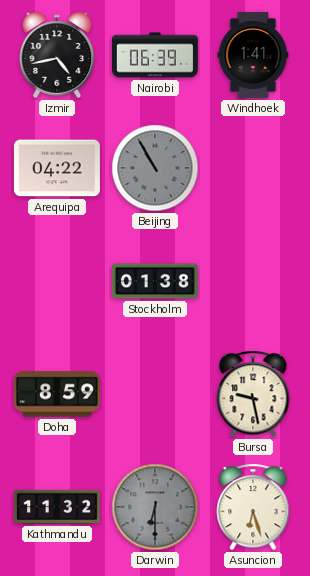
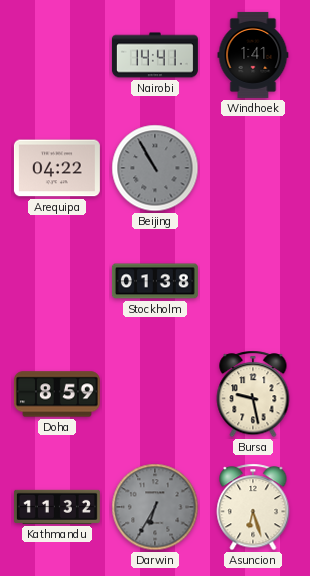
Izmir: 4:43 -> none (57, 55)
Nairobi: 06:39 -> 14:41 (155, 55)
Darwin: 6:30 -> 6:35 (155, 507)
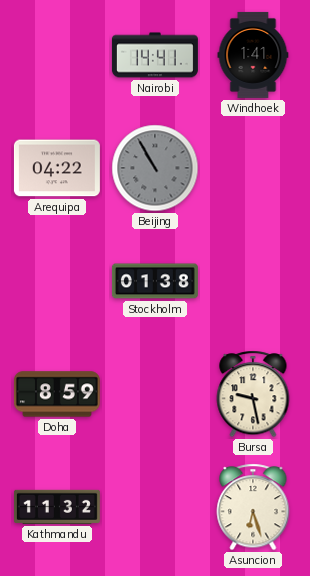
Darwin: 6:35 -> none (155, 507)
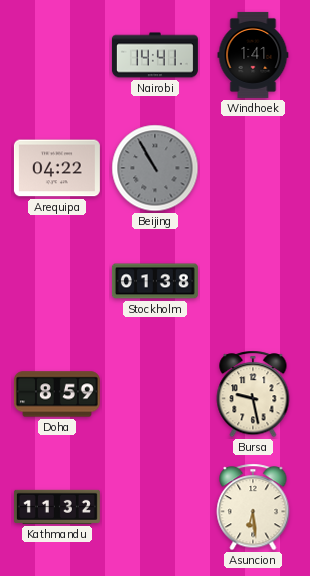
Asuncion: 6:27 -> 6:29 (253, 507)
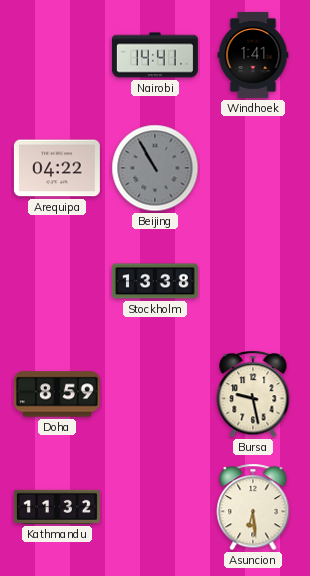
Stockholm: 01:38 -> 13:38 (155, 281)
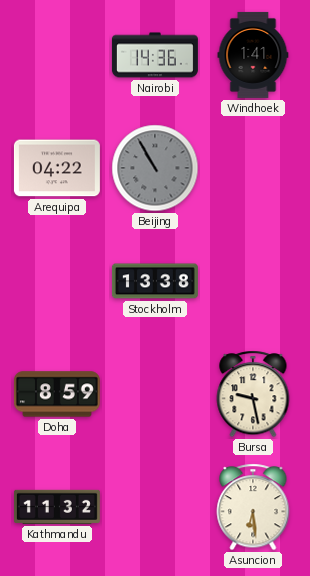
Nairobi: 14:41 -> 14:36 (155, 55)
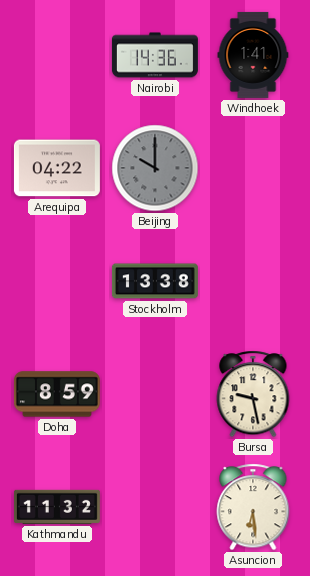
Beijing: 10:55 -> 10:00 (155, 168)
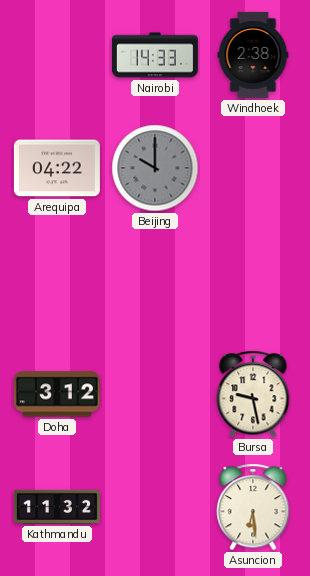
Nairobi: 14:36 -> 14:33 (155, 55)
Windhoek: 1:41 -> 2:38 (253, 55)
Stockholm: 13:38 -> none (155, 281)
Doha: 8:59 -> 3:12 (57, 394)
